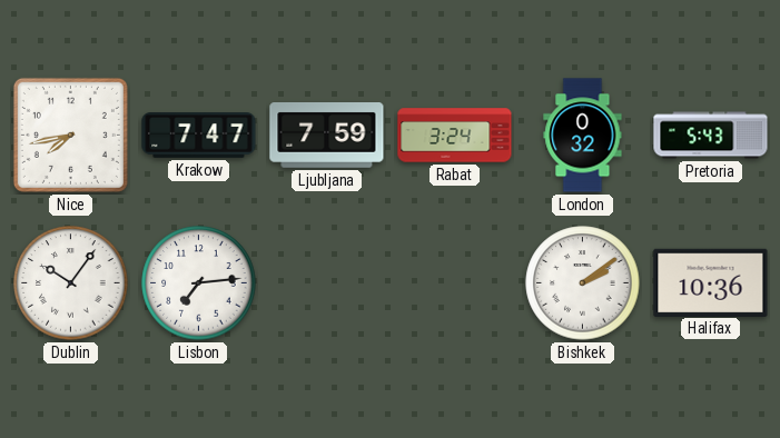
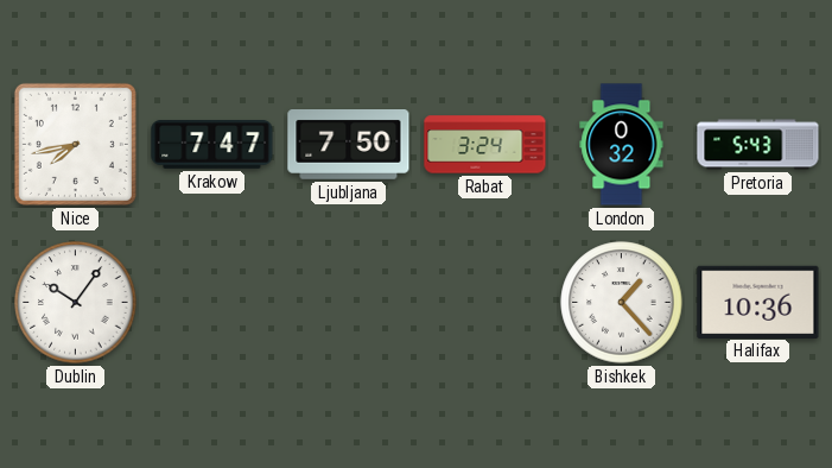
Ljubljana: 7:59 -> 7:50 (349, 145)
Lisbon: 7:14 -> none (199, 283)
Bishkek: 2:09 -> 1:23 (622, 303)
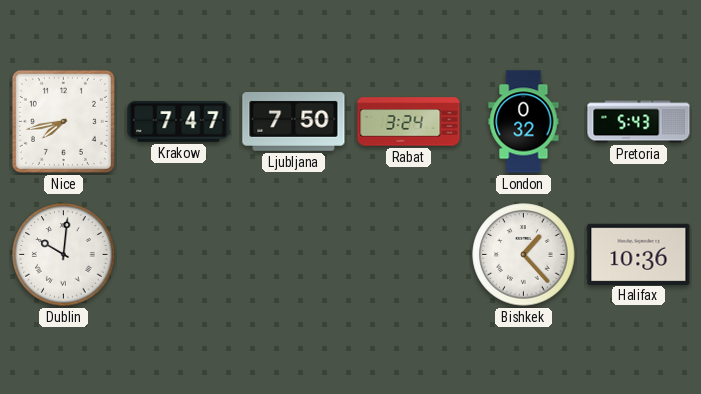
Dublin: 10:06 -> 10:01 (64, 255)
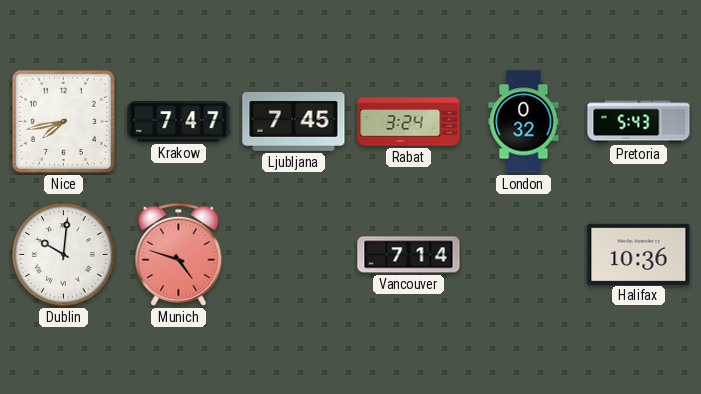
Ljubljana: 7:50 -> 7:45 (294, 122)
Munich: none -> 4:48 (179, 254)
Vancouver: none -> 7:14 (409, 255)
Bishkek: 1:23 -> none (524, 255)
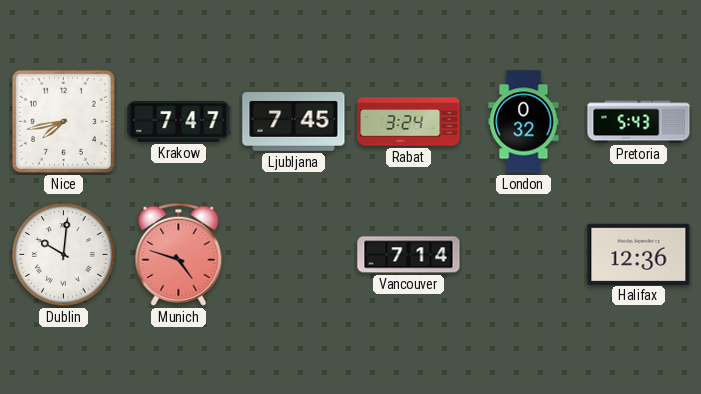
Halifax: 10:36 -> 12:36 (639, 254)
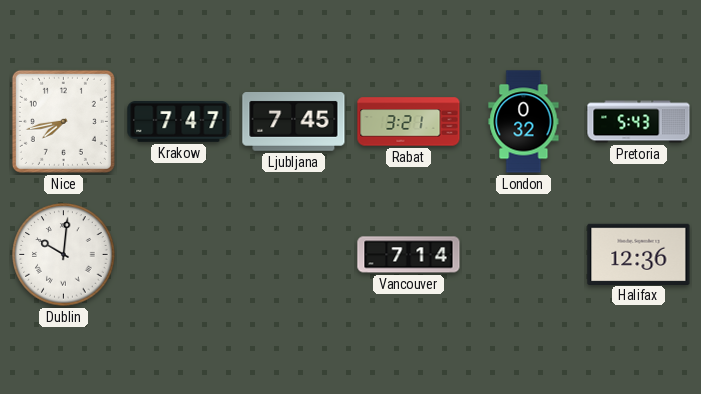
Rabat: 3:24 -> 3:21 (409, 122)
Munich: 4:48 -> none (179, 254)
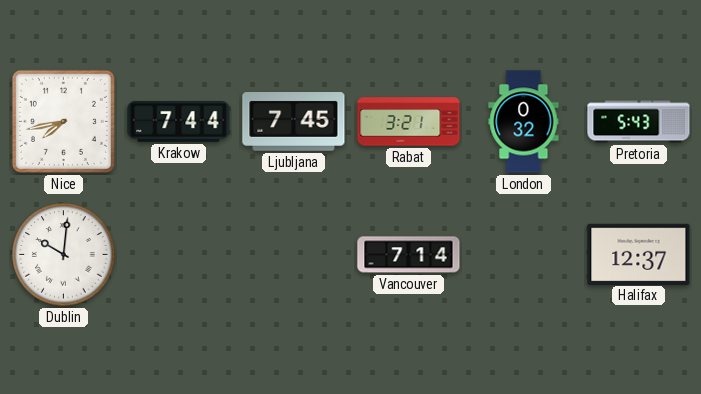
Krakow: 7:47 -> 7:44 (179, 122)
Halifax: 12:36 -> 12:37 (639, 254)
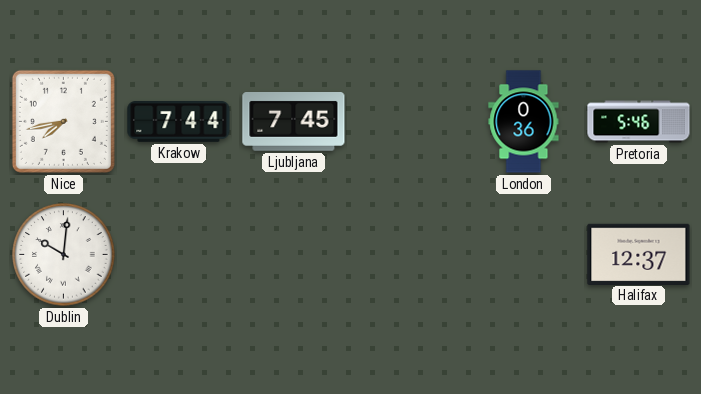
Rabat: 3:21 -> none (409, 122)
London: 0:32 -> 0:36 (524, 122)
Pretoria: 5:43 -> 5:46 (639, 122)
Vancouver: 7:14 -> none (409, 255)
